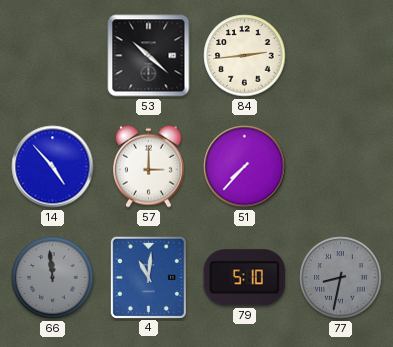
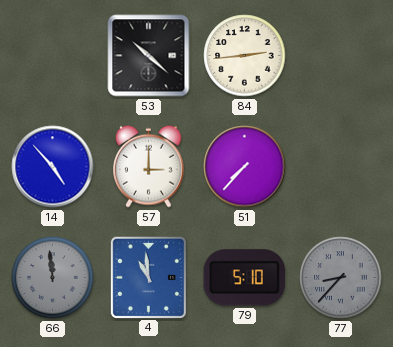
4: 11:01 -> 10:59 (148, 277)
77: 8:32 -> 8:37 (341, 278)
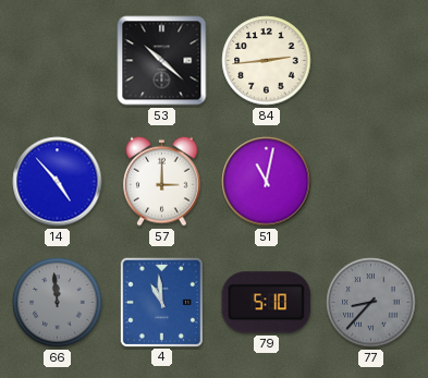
51: 7:37 -> 11:02 (267, 182)
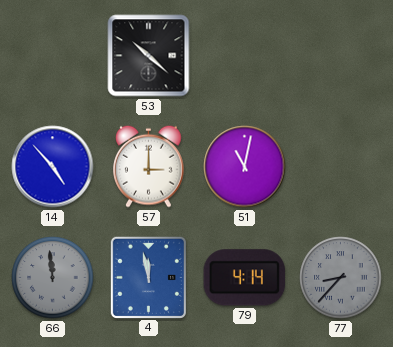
84: 2:44 -> none (267, 61)
4: 10:59 -> 11:58 (148, 277)
79: 5:10 -> 4:14 (245, 278)
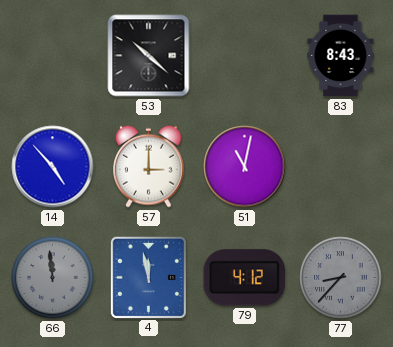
83: none -> 8:43 (341, 56)
79: 4:14 -> 4:12 (245, 278)
